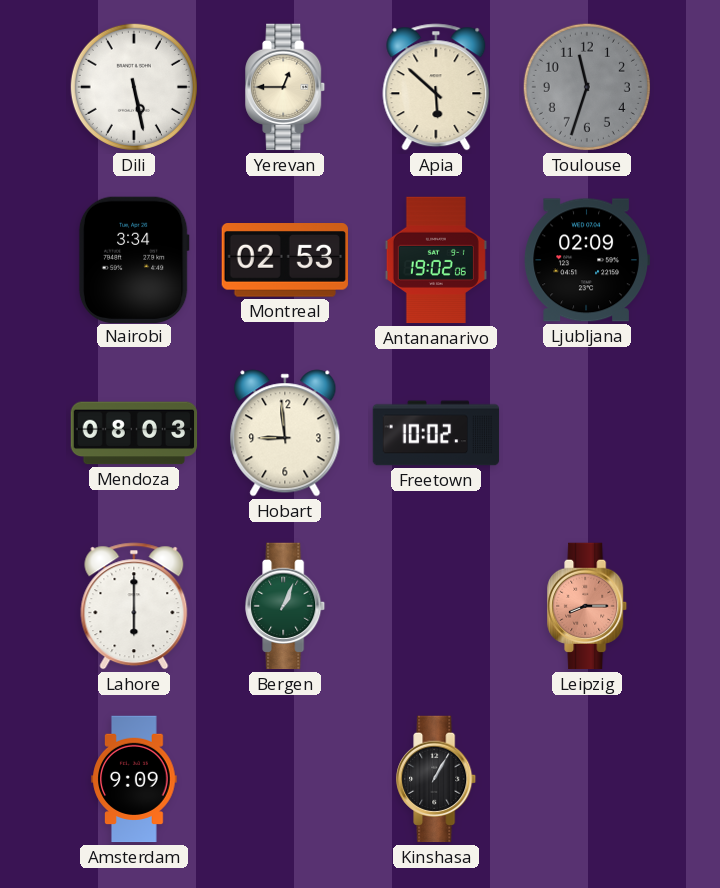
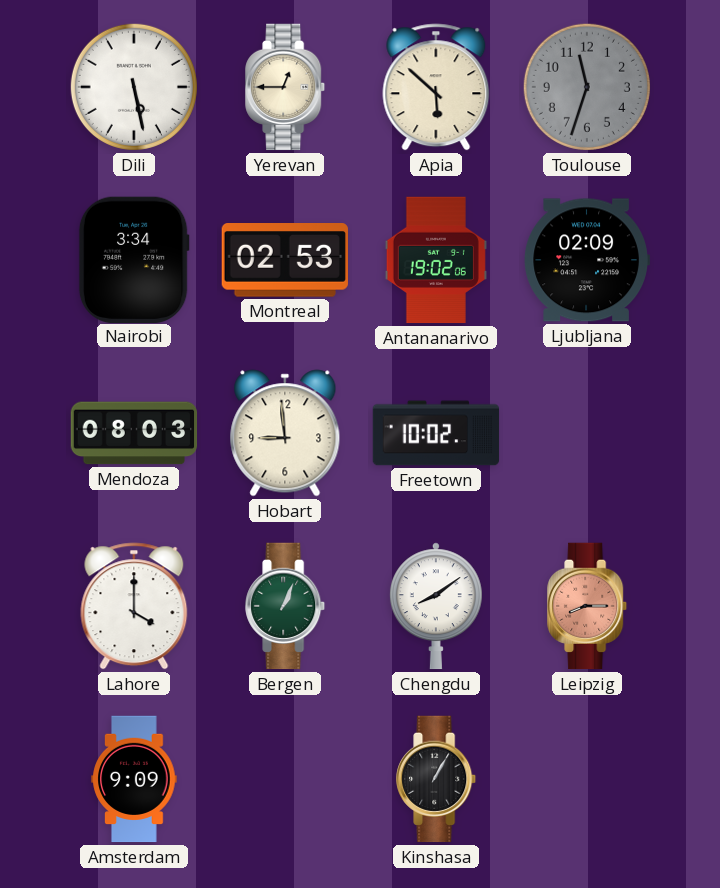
Lahore: 6:00 -> 4:00 (134, 606)
Chengdu: none -> 8:09 (436, 606)
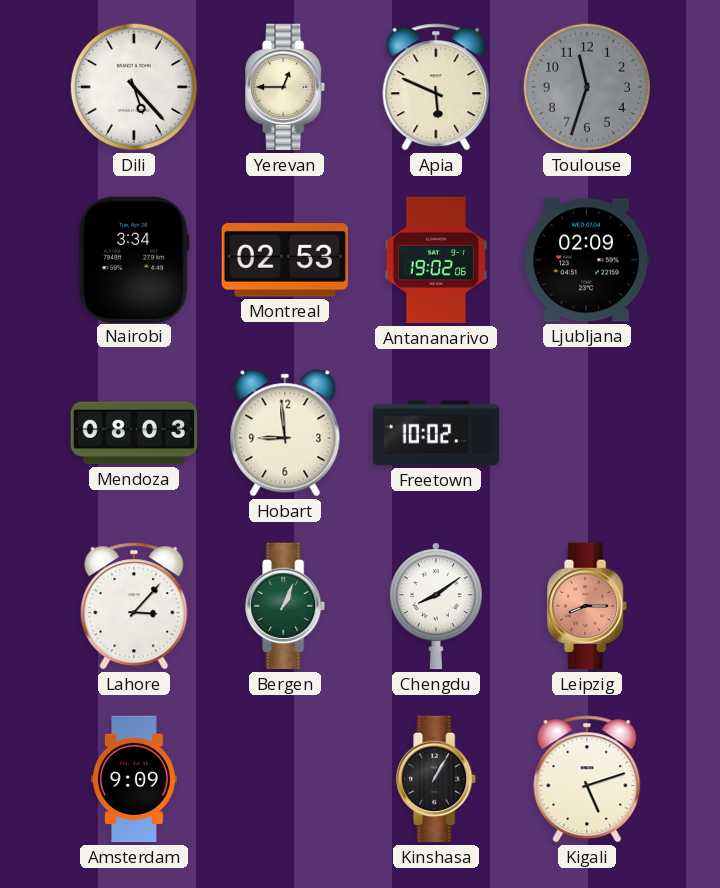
Dili: 5:28 -> 5:23 (134, 87)
Apia: 5:52 -> 5:49 (436, 87)
Lahore: 4:00 -> 3:07 (134, 606)
Kigali: none -> 5:12 (587, 779)
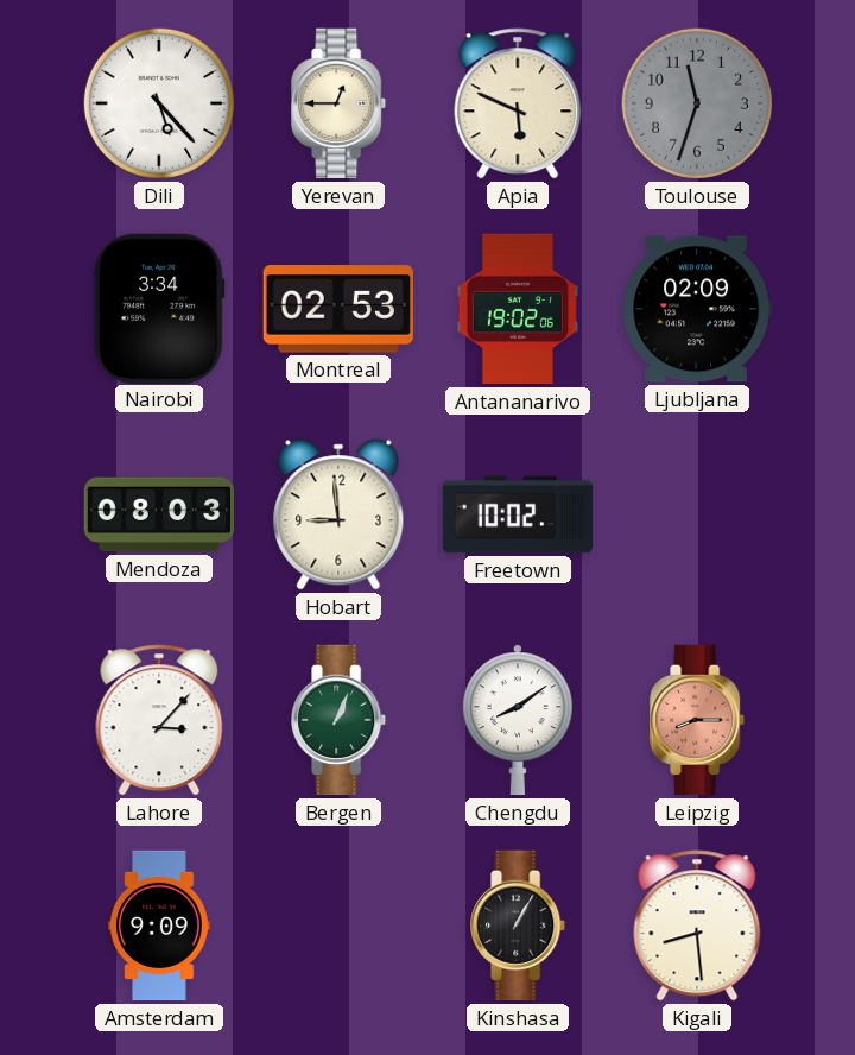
Kigali: 5:12 -> 8:29 (697, 926)
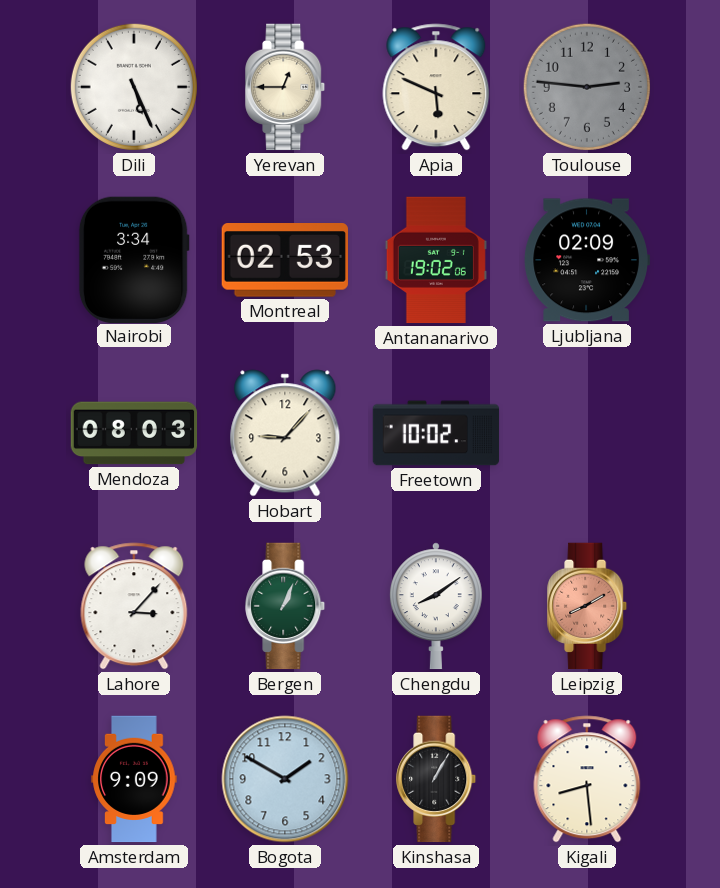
Dili: 5:23 -> 5:26 (134, 87)
Toulouse: 11:33 -> 2:46 (587, 87)
Hobart: 8:59 -> 9:07 (285, 433)
Leipzig: 8:15 -> 8:10 (588, 606)
Bogota: none -> 1:50 (285, 779)
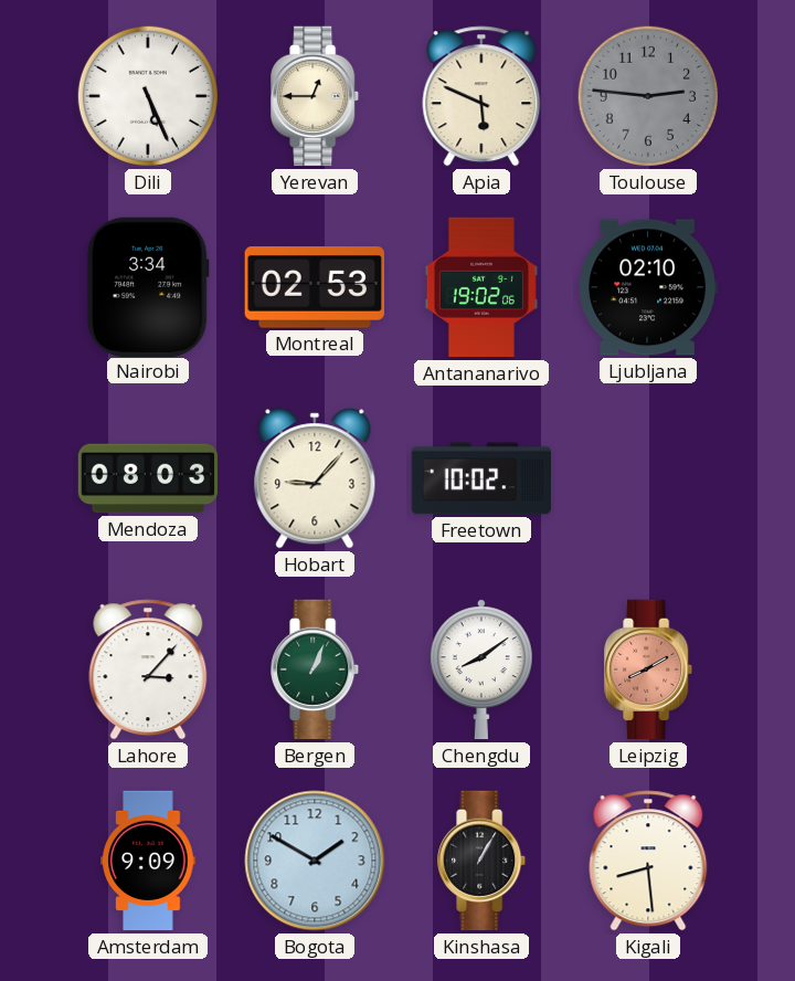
Ljubljana: 02:09 -> 02:10 (647, 287)
